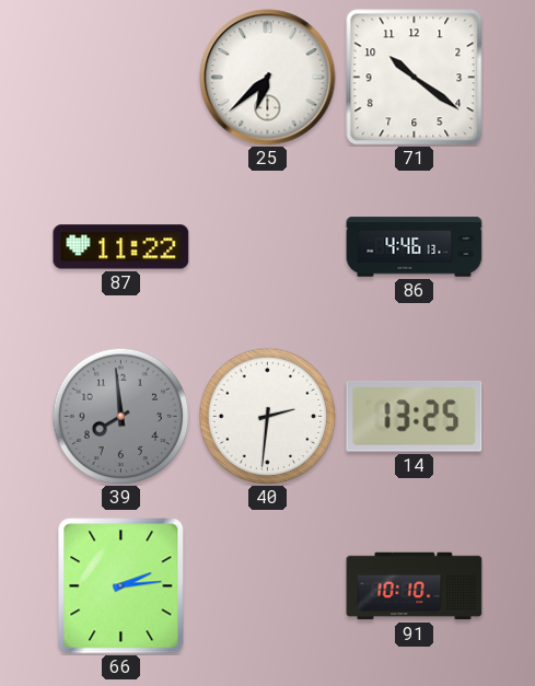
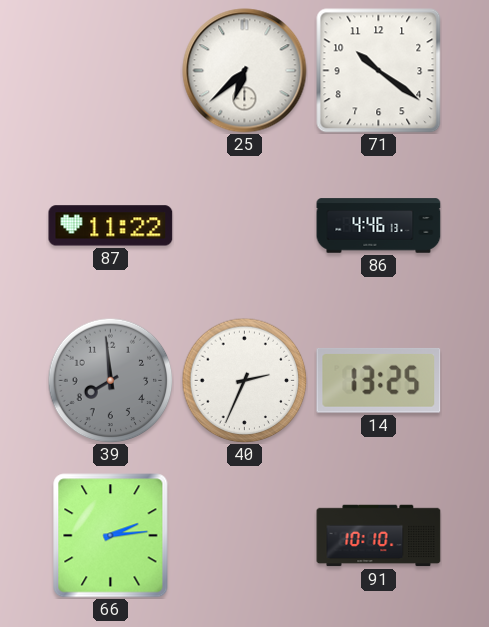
40: 2:31 -> 2:34 (244, 380)
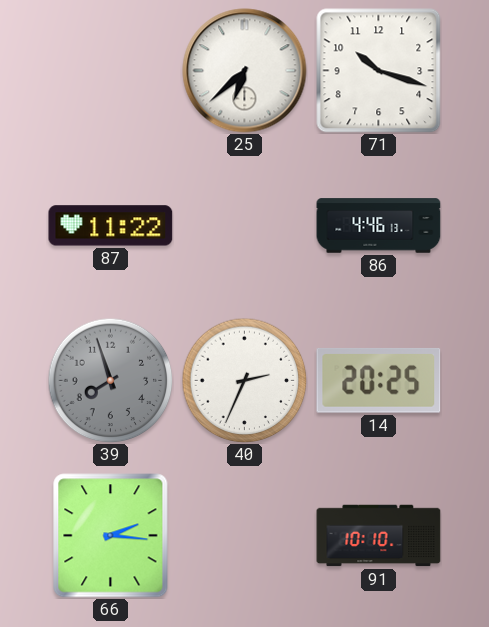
71: 10:21 -> 10:18 (379, 71)
39: 7:59 -> 7:57 (110, 380)
14: 13:25 -> 20:25 (379, 381)
66: 2:14 -> 2:16 (111, 536)
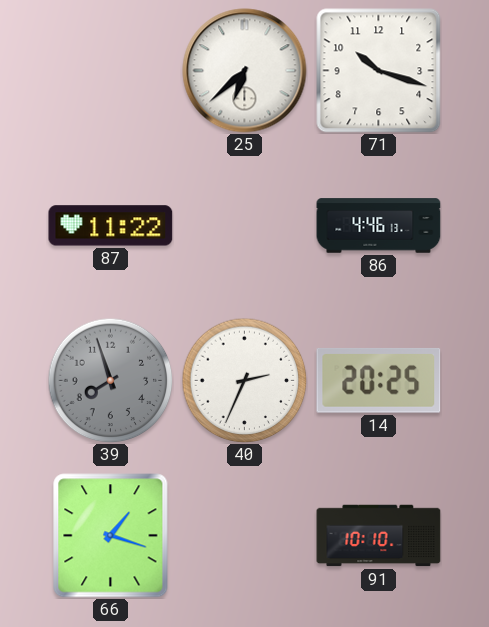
66: 2:16 -> 1:18 (111, 536)
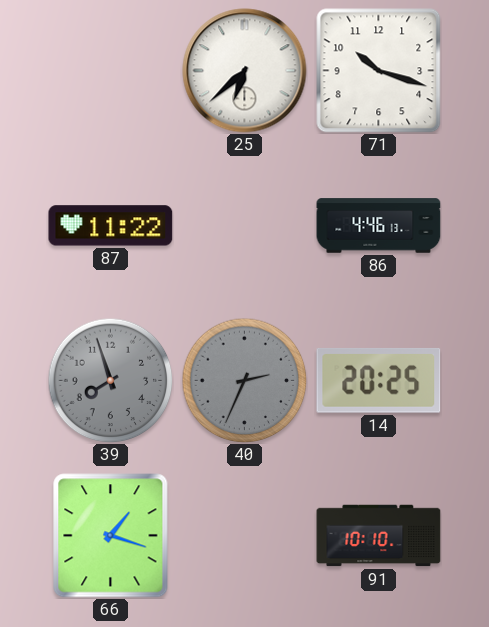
40 dial: white -> grey (244, 380)
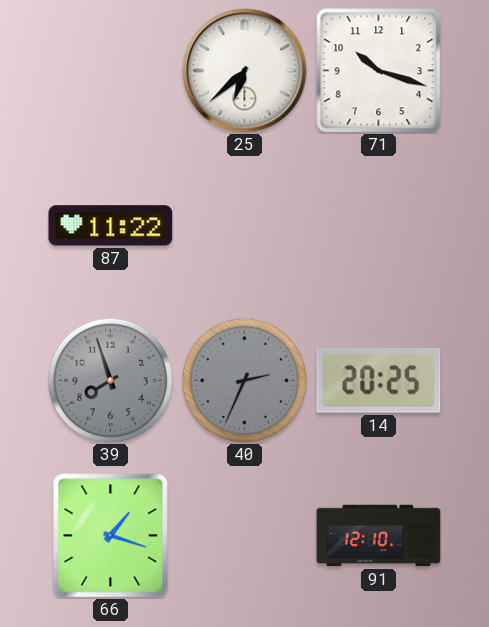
86: 4:46 -> none (379, 226)
91: 10:10 -> 12:10 (379, 536)
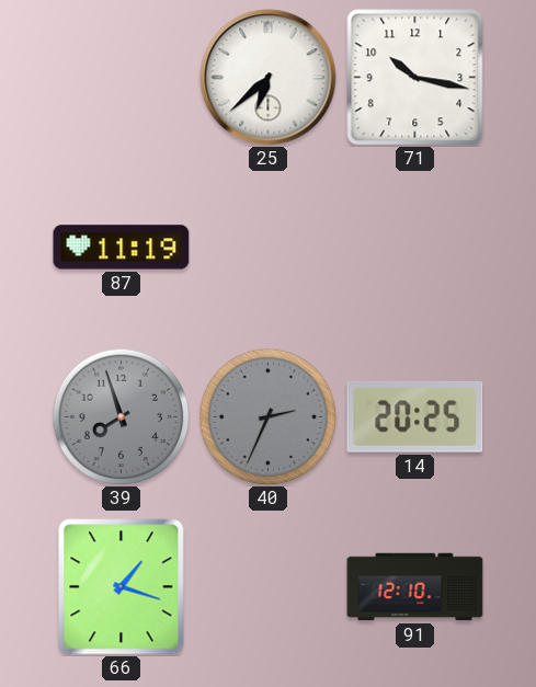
71: 10:18 -> 10:17 (415, 78)
87: 11:22 -> 11:19 (122, 248)
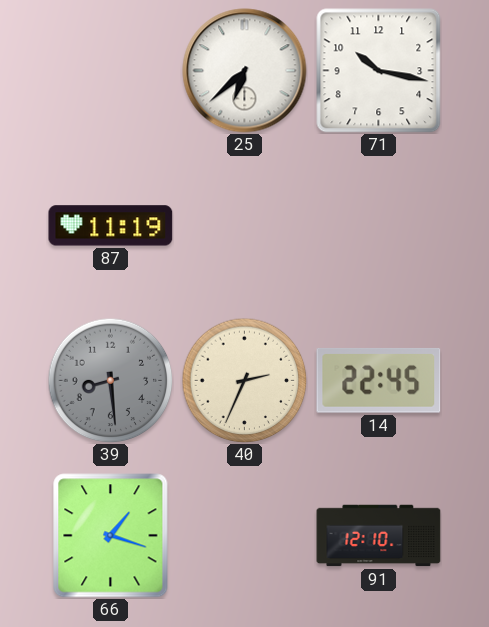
39: 7:57 -> 8:29 (110, 380)
40 dial: grey -> cream (244, 380)
14: 20:25 -> 22:45 (379, 381)
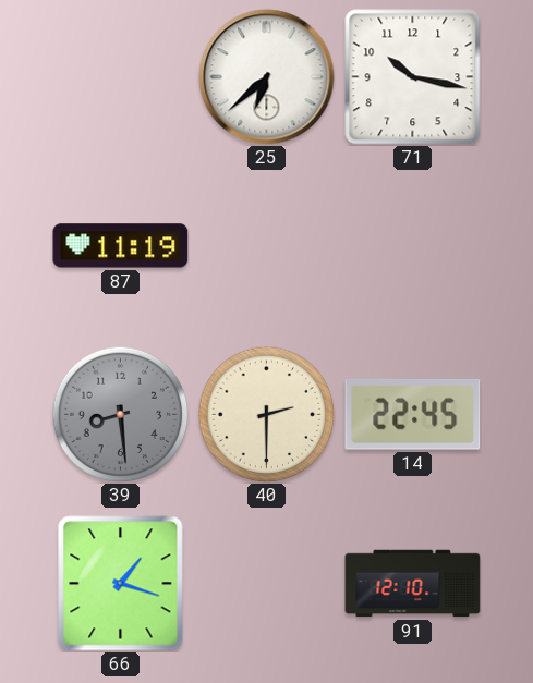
40: 2:34 -> 2:30 (266, 414)
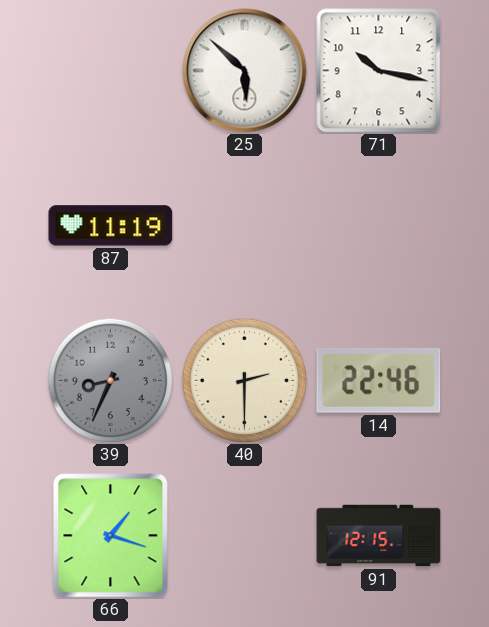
25: 6:38 -> 5:52 (245, 71)
39: 8:29 -> 8:34 (110, 380)
14: 22:45 -> 22:46 (379, 381)
91: 12:10 -> 12:15 (379, 536)
